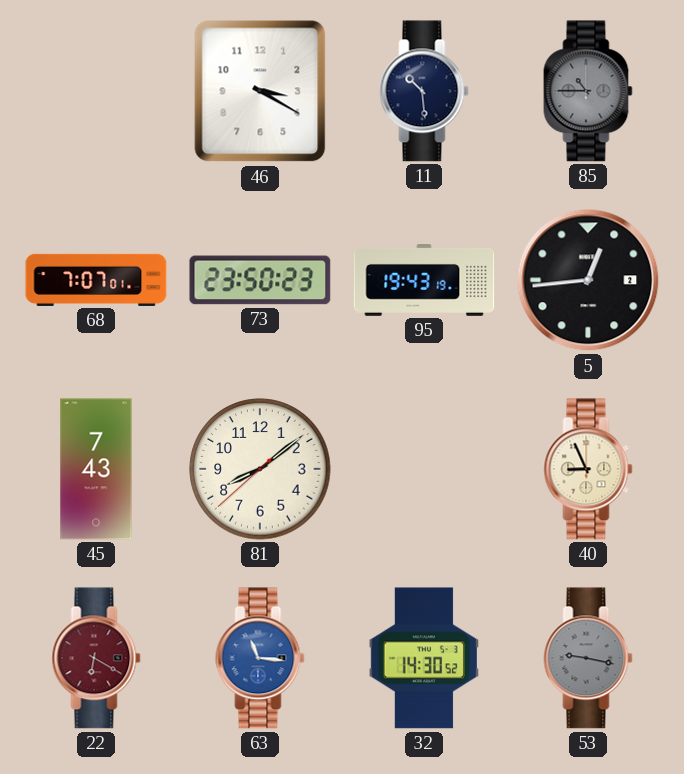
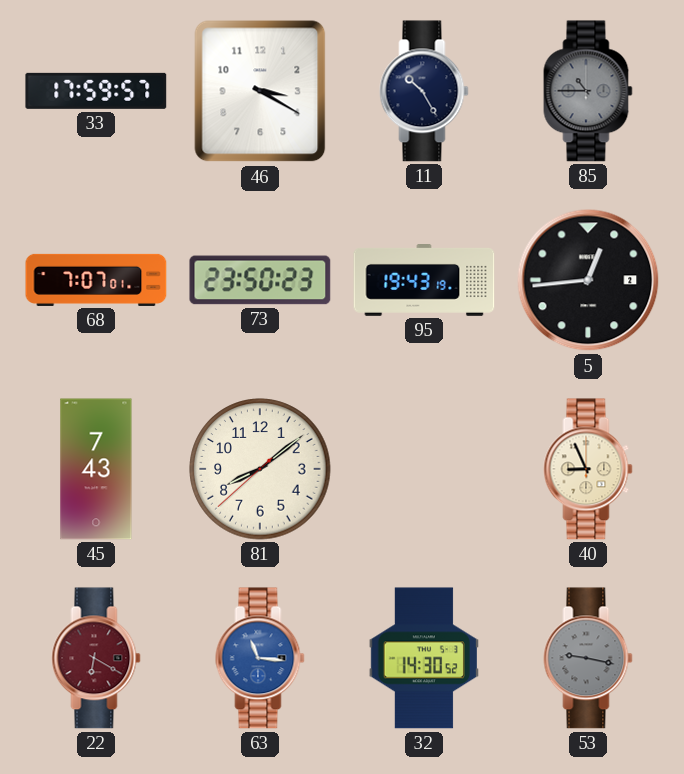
33: none -> 17:59 (96, 91)
11: 10:29 -> 10:25 (424, 91)
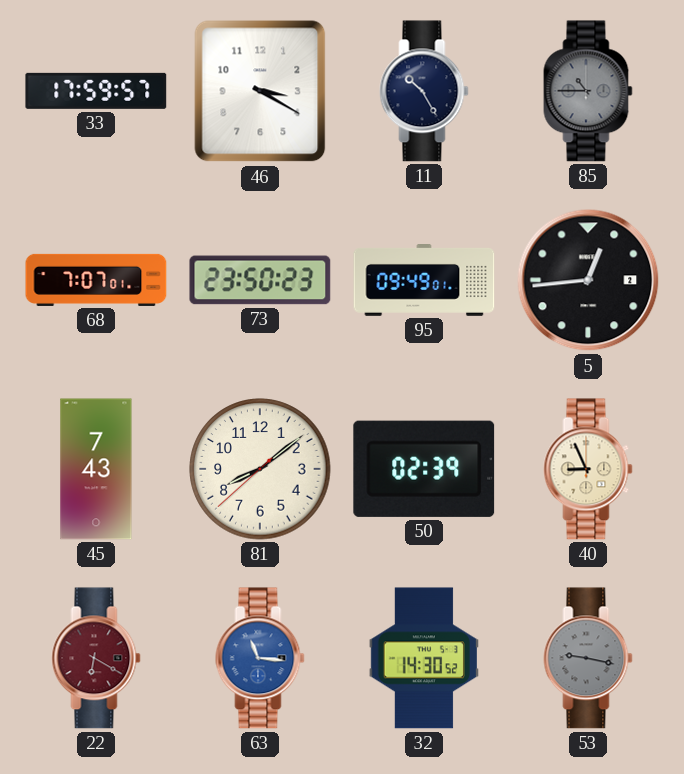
95: 19:43 -> 09:49 (424, 281)
50: none -> 02:39 (424, 469)
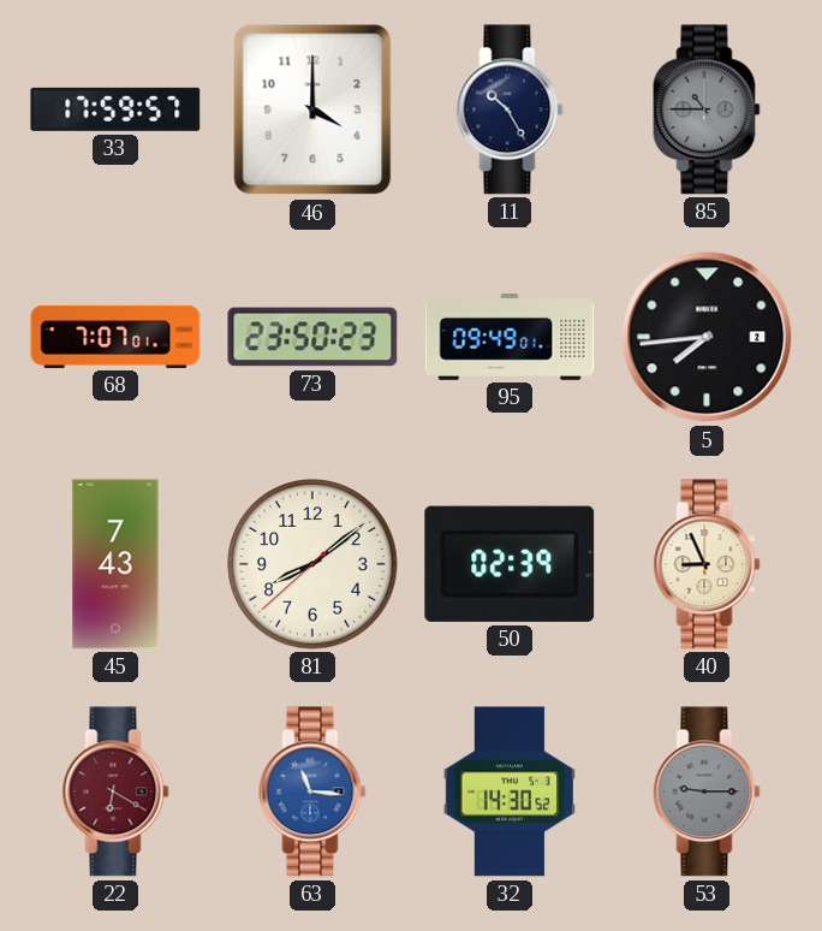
46: 3:20 -> 4:00 (312, 109)
5: 12:44 -> 7:44 (707, 337)
53: 9:17 -> 9:15 (707, 791)
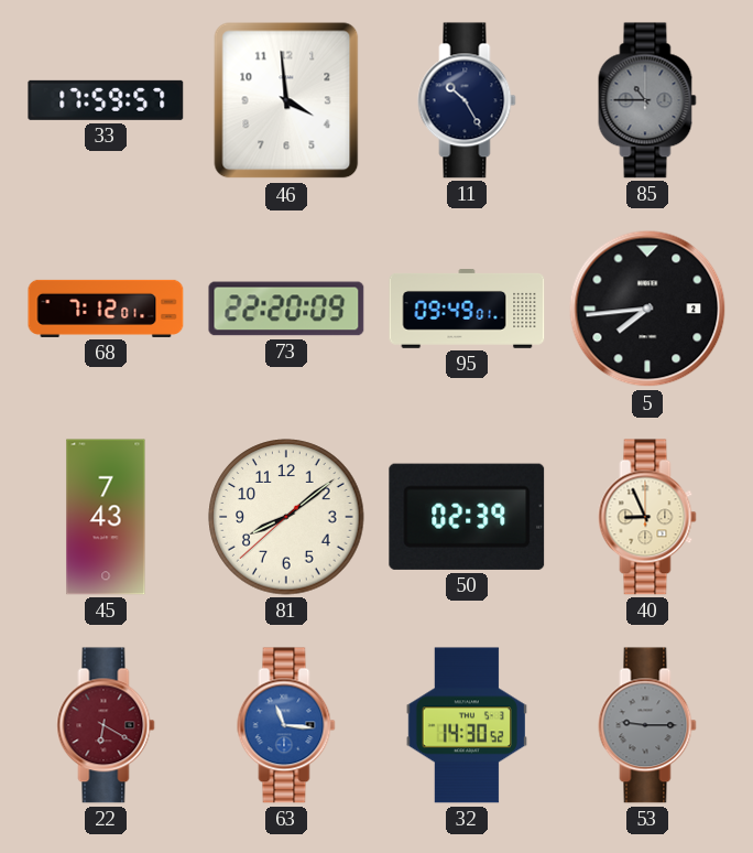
46: 4:00 -> 3:59 (286, 100)
68: 7:07 -> 7:12 (106, 309)
73: 23:50 -> 22:20 (286, 309)
